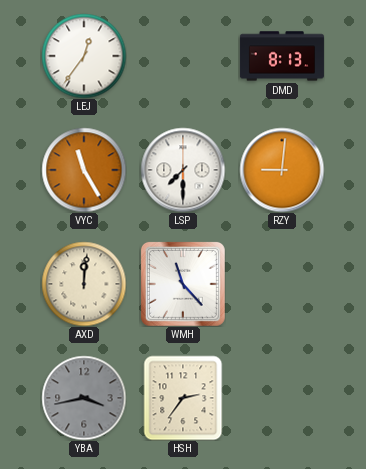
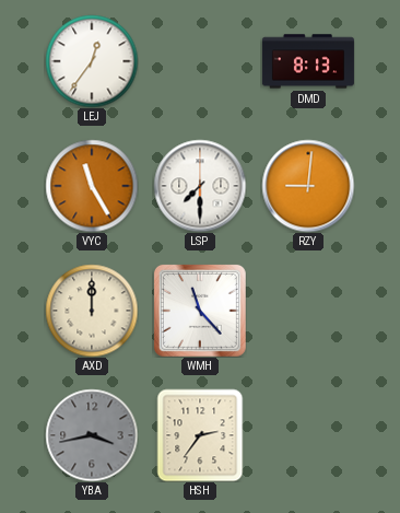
AXD: 12:01 -> 12:00 (92, 311)
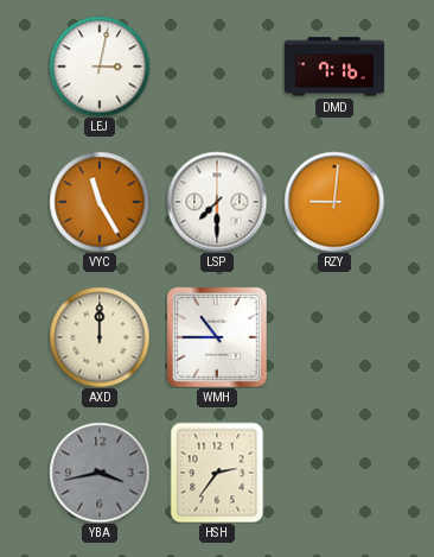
LEJ: 12:36 -> 3:02 (100, 67)
DMD: 8:13 -> 7:16 (334, 67)
WMH: 11:23 -> 10:45 (217, 337)
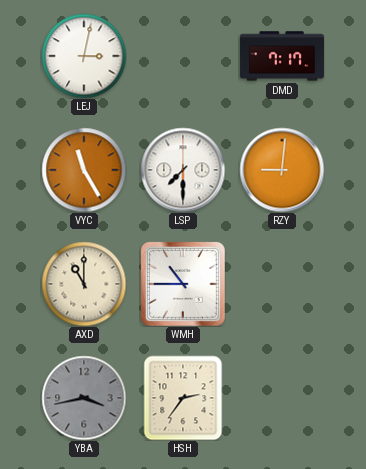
DMD: 7:16 -> 7:17 (282, 56)
AXD: 12:00 -> 11:00 (84, 284)
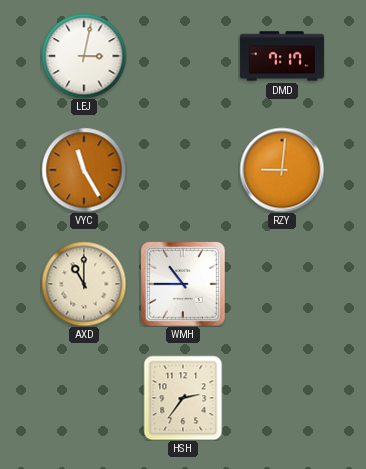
LSP: 7:30 -> none (183, 170)
YBA: 3:43 -> none (84, 398)
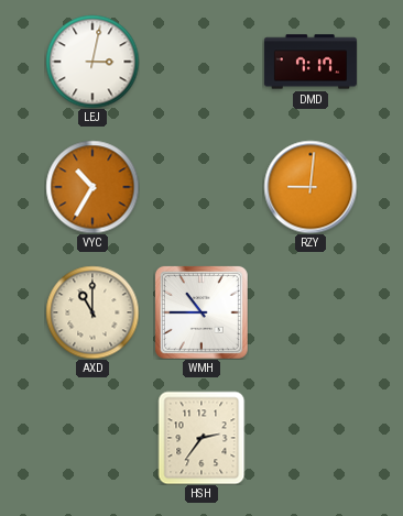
VYC: 11:25 -> 10:35 (92, 187)
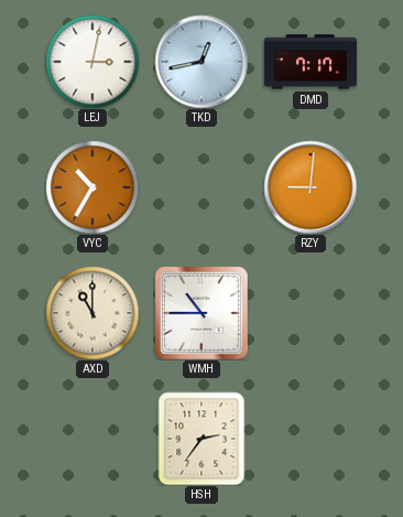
TKD: none -> 12:43 (201, 62)
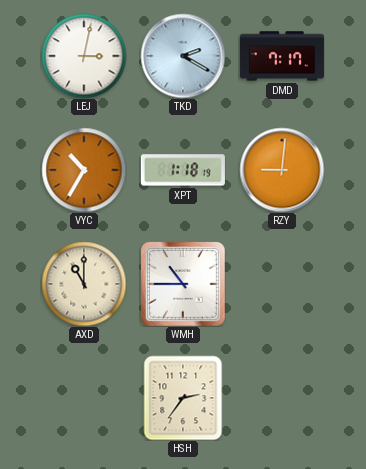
TKD: 12:43 -> 2:20 (183, 56)
XPT: none -> 1:18 (183, 170)
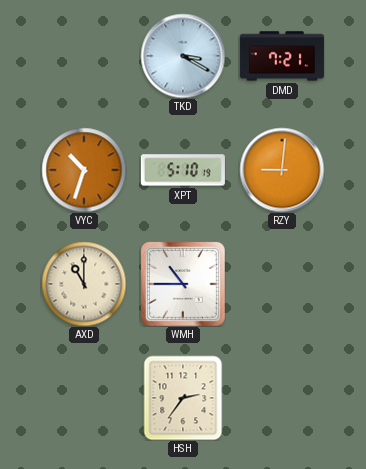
LEJ: 3:02 -> none (84, 56)
TKD: 2:20 -> 3:20 (183, 56)
DMD: 7:17 -> 7:21 (282, 56)
VYC: 10:35 -> 10:33 (84, 170)
XPT: 1:18 -> 5:10 (183, 170)
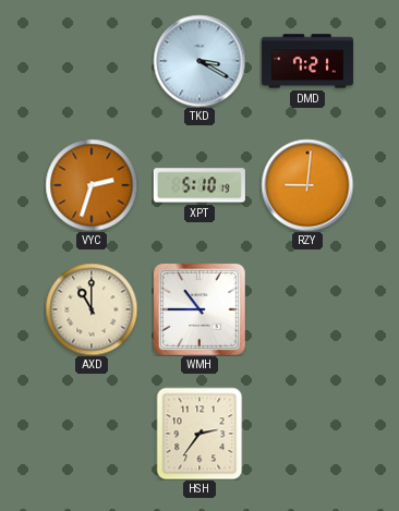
VYC: 10:33 -> 2:33 (92, 185)
